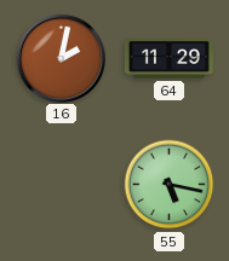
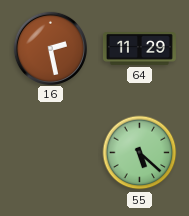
16: 2:02 -> 2:28 (50, 48)
55: 5:17 -> 5:22 (140, 153)
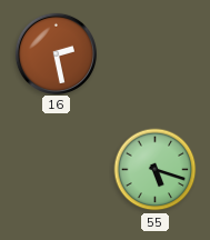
64: 11:29 -> none (139, 49)
55: 5:22 -> 5:18 (156, 170)
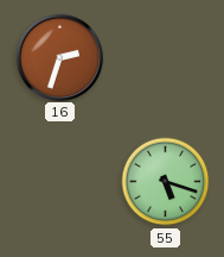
16: 2:28 -> 2:33 (59, 57)
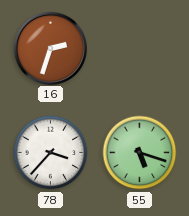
78: none -> 3:37 (51, 153)
